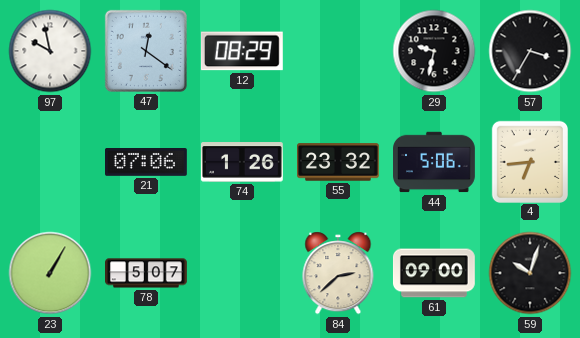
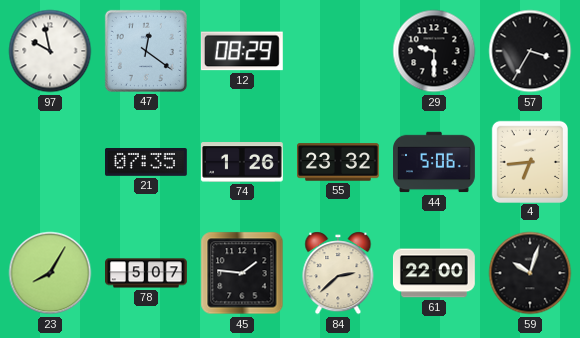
29: 9:32 -> 9:30 (434, 51)
21: 07:06 -> 07:35 (147, 163)
23: 1:05 -> 8:05 (50, 273)
45: none -> 1:46 (242, 273)
61: 09:00 -> 22:00 (434, 273)
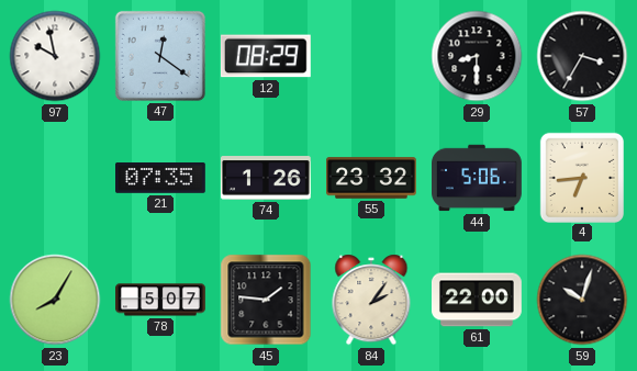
29: 9:30 -> 8:30 (477, 56)
84: 2:38 -> 2:06 (371, 300)
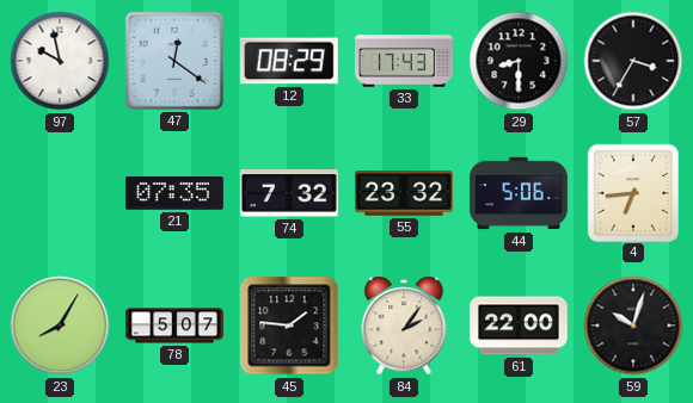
33: none -> 17:43 (405, 61)
74: 1:26 -> 7:32 (289, 194)
